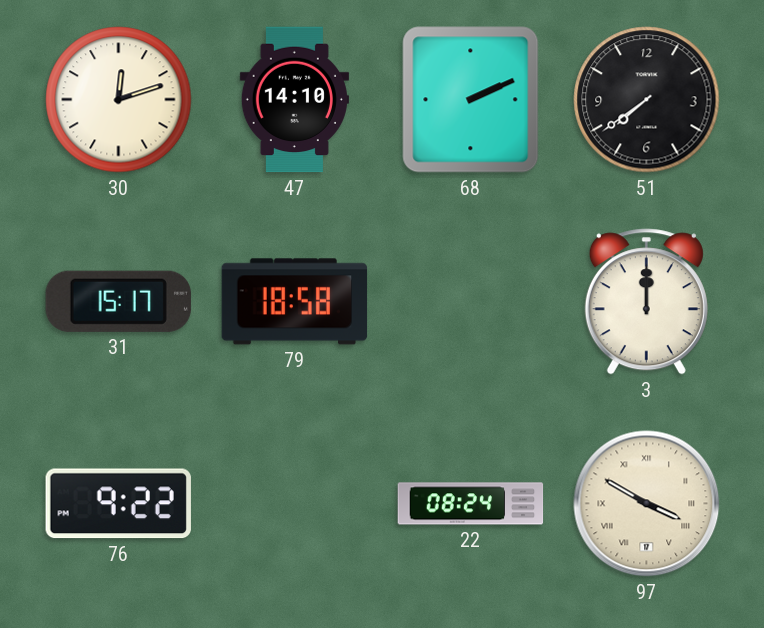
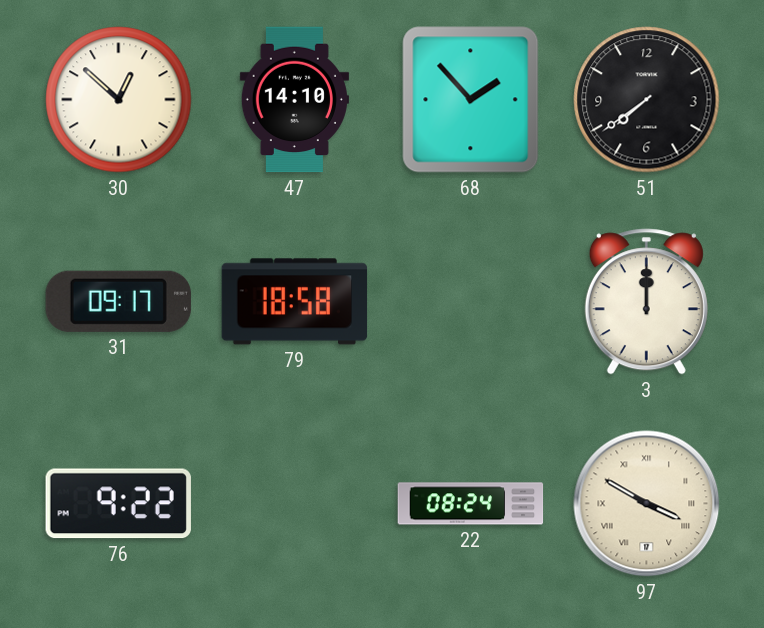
30: 12:12 -> 12:52 (119, 100)
68: 2:11 -> 1:53 (471, 100)
31: 15:17 -> 09:17 (118, 301)
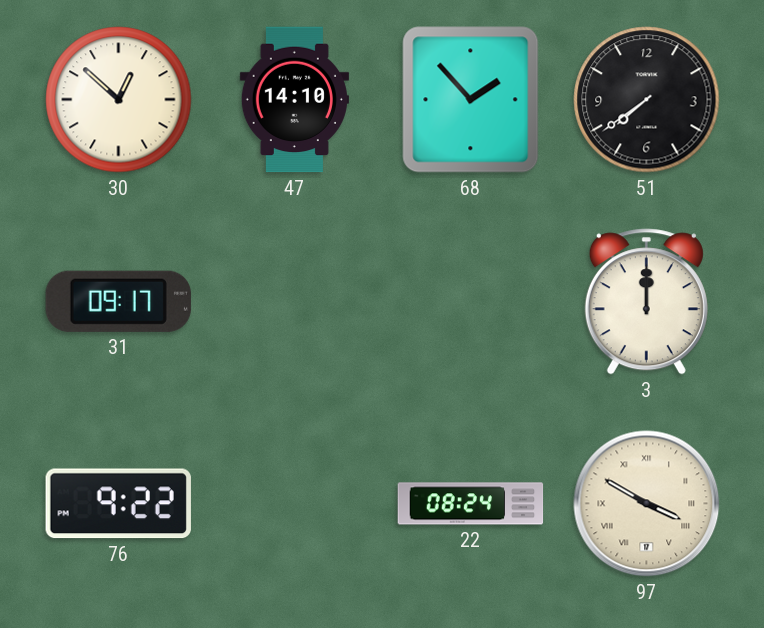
79: 18:58 -> none (295, 302)
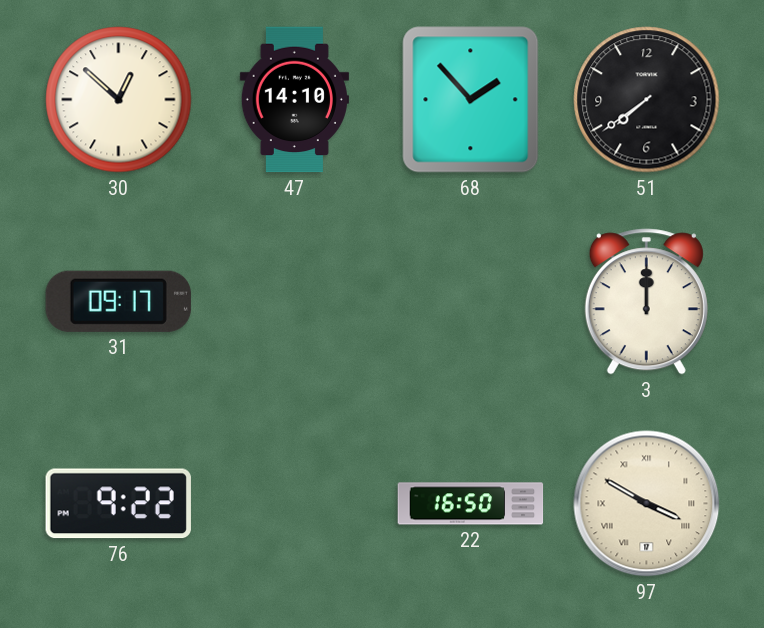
22: 08:24 -> 16:50 (471, 504)
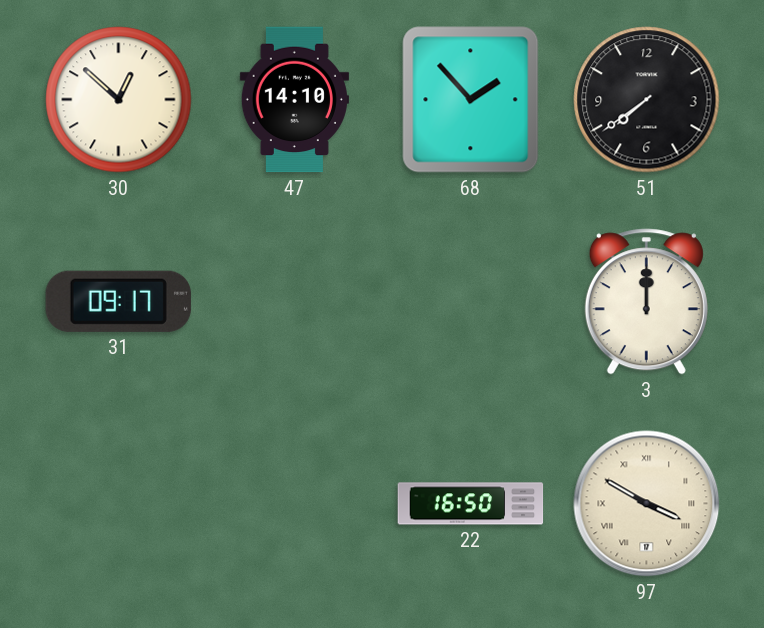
76: 9:22 -> none (118, 504)
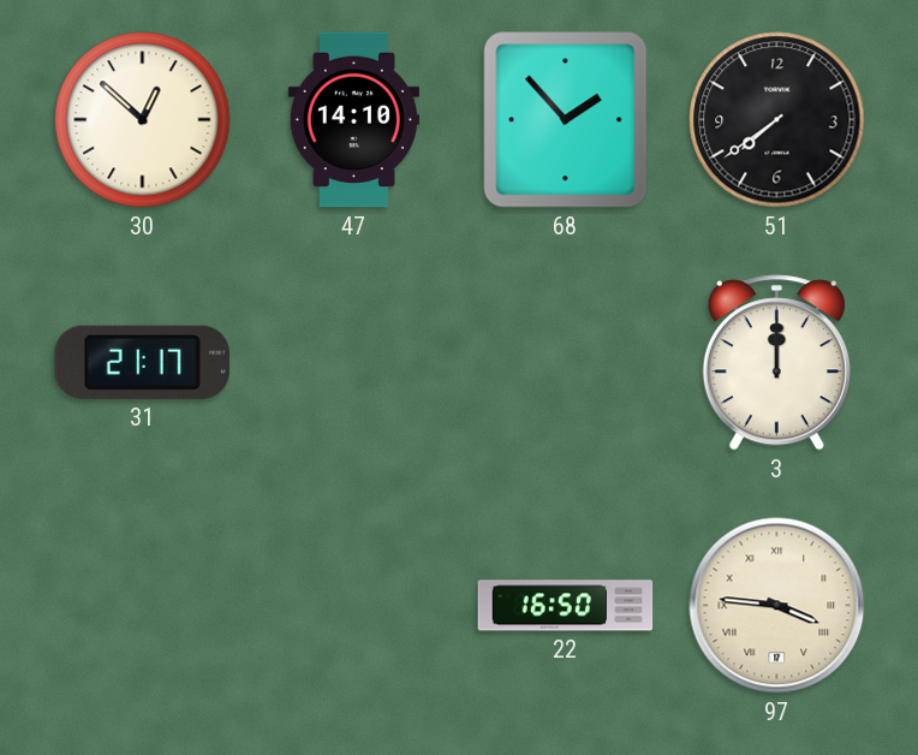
31: 09:17 -> 21:17 (142, 362)
97: 3:50 -> 3:46 (777, 606)
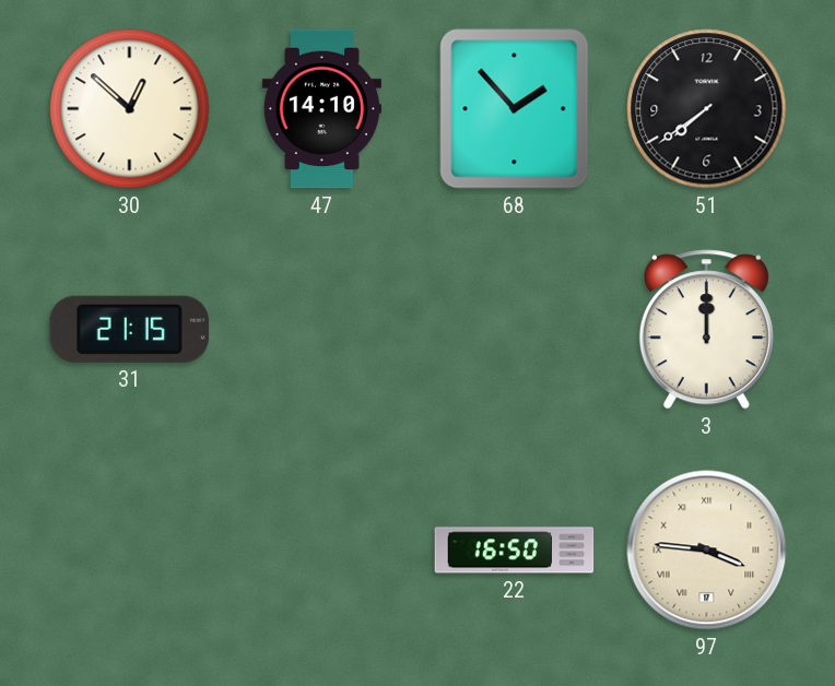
31: 21:17 -> 21:15 (129, 329)
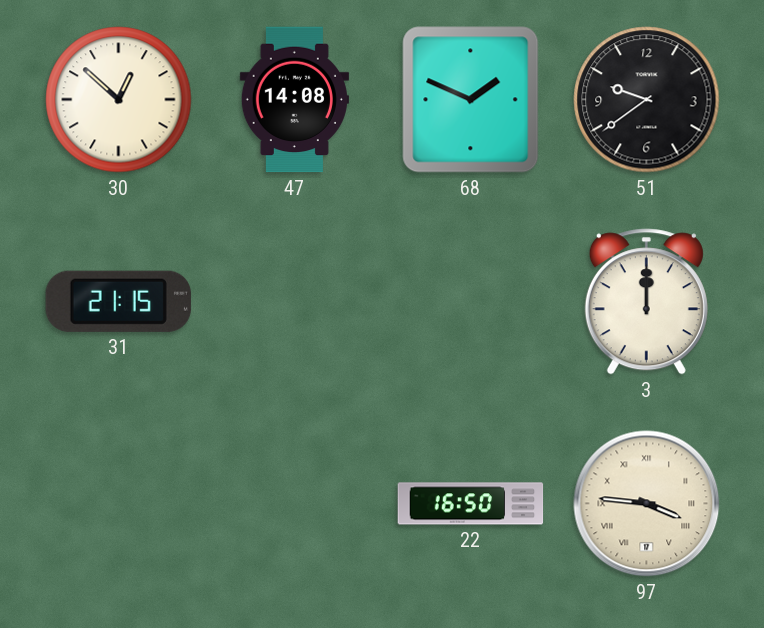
47: 14:10 -> 14:08 (294, 100)
68: 1:53 -> 1:49 (471, 100)
51: 7:39 -> 9:39 (647, 100)
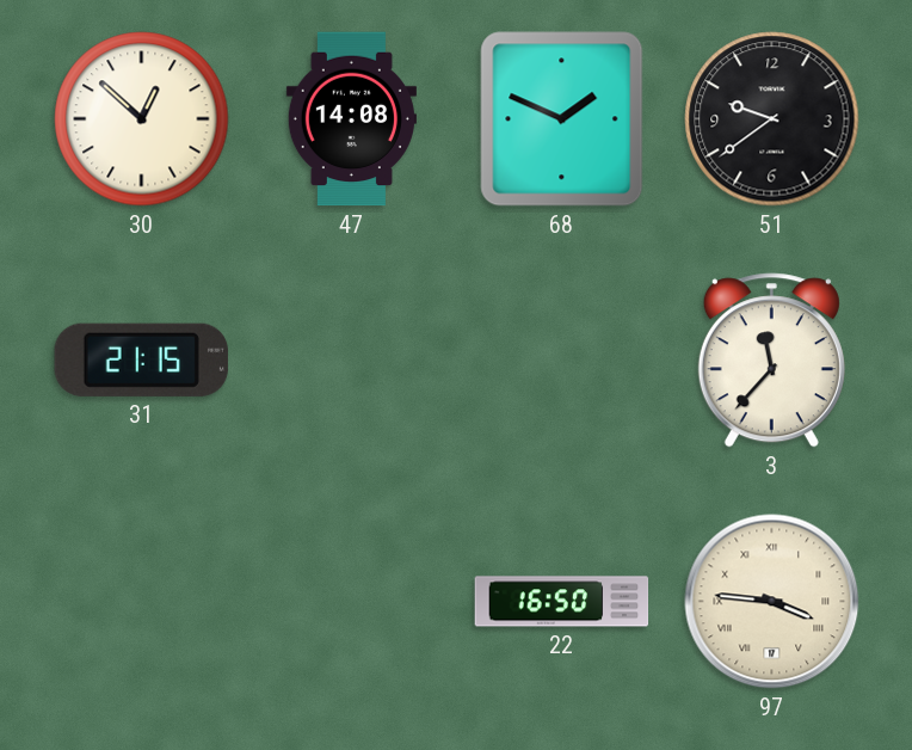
3: 12:00 -> 11:37 (771, 361)
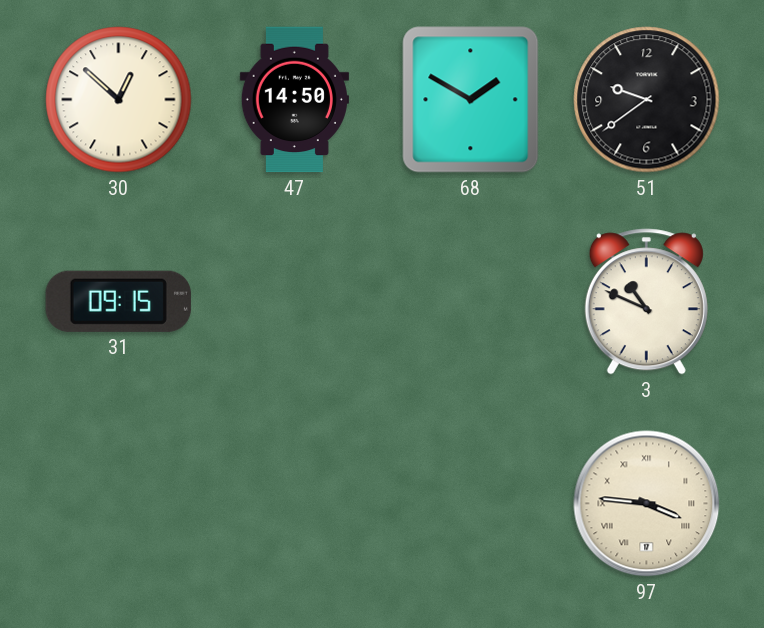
47: 14:08 -> 14:50 (294, 100)
68: 1:49 -> 1:50 (471, 100)
31: 21:15 -> 09:15 (118, 301)
3: 11:37 -> 10:49 (646, 302)
22: 16:50 -> none (562, 602)
